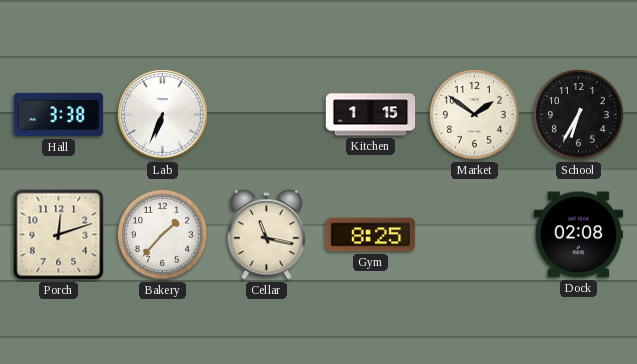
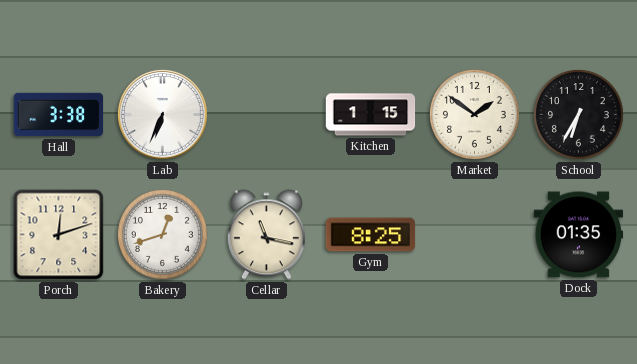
Bakery: 1:37 -> 12:42 (163, 235)
Dock: 02:08 -> 01:35 (579, 235)
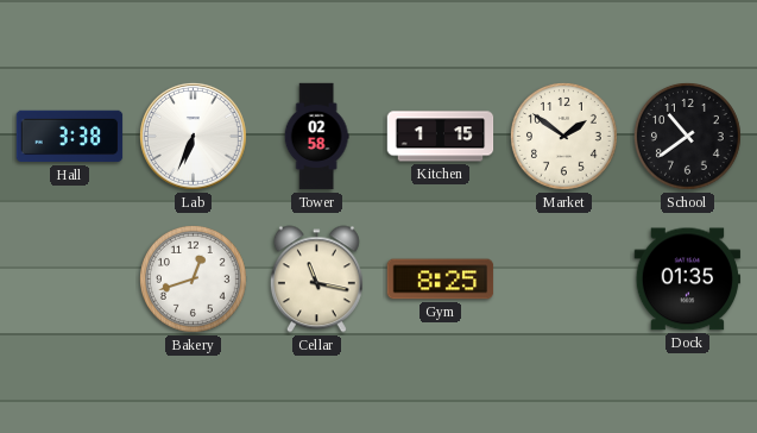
Tower: none -> 02:58 (316, 137)
School: 6:35 -> 10:39 (688, 137)
Porch: 12:12 -> none (59, 235)
